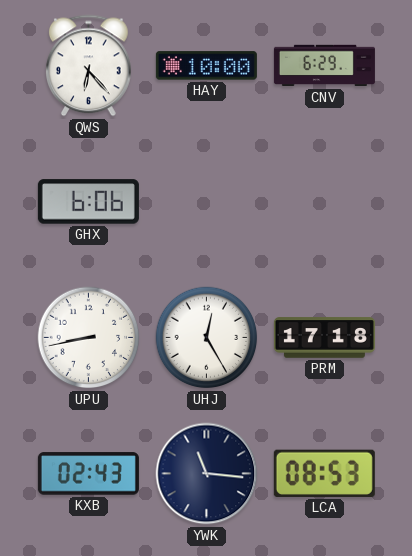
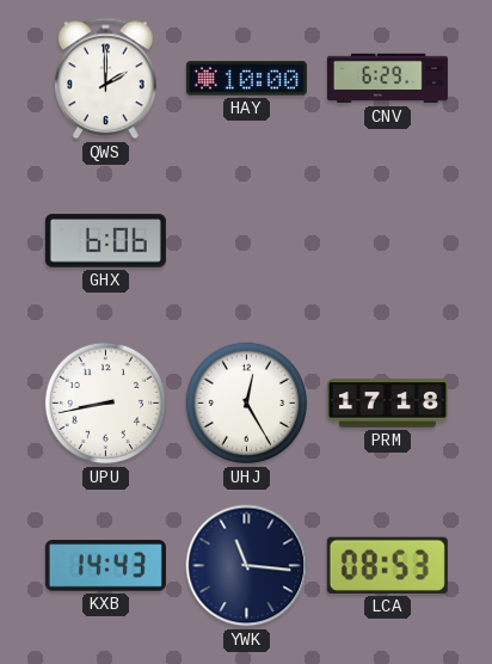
QWS: 6:23 -> 2:00 (106, 79)
KXB: 02:43 -> 14:43 (105, 566)
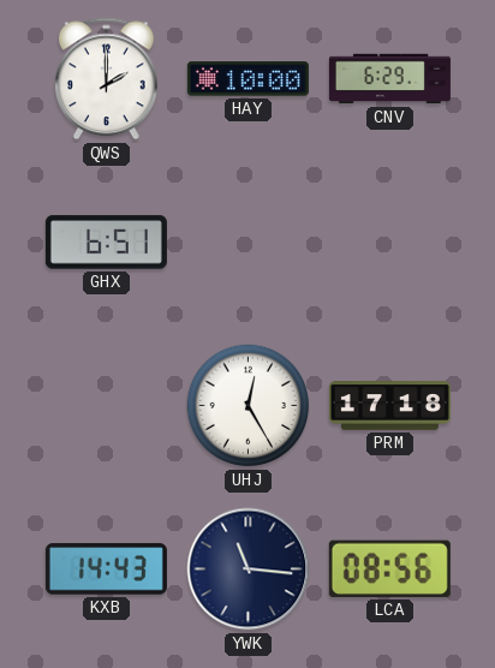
GHX: 6:06 -> 6:51 (106, 243)
UPU: 8:43 -> none (106, 404)
LCA: 08:53 -> 08:56 (389, 568)
